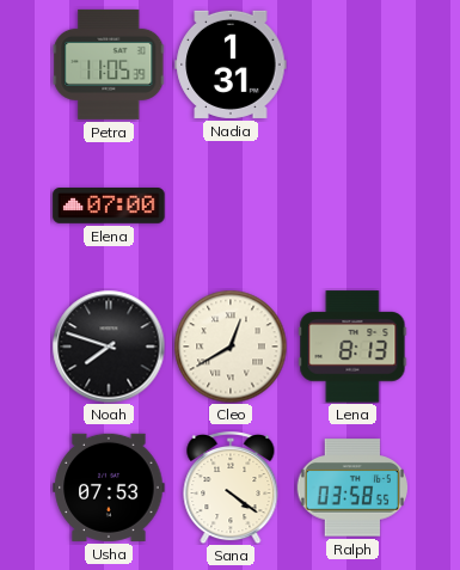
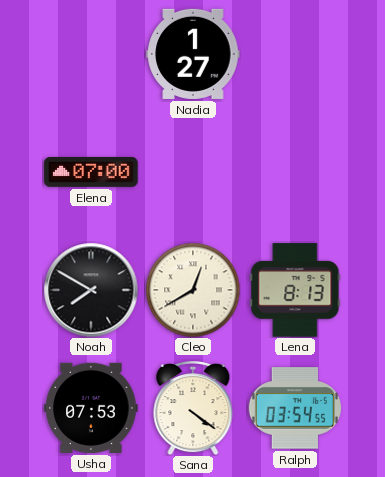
Petra: 11:05 -> none (109, 65)
Nadia: 1:31 -> 1:27 (193, 54)
Noah: 7:48 -> 7:50 (91, 290)
Ralph: 03:58 -> 03:54 (294, 408)
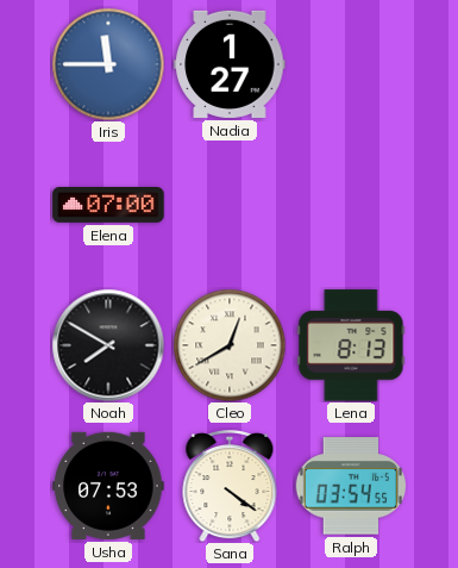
Iris: none -> 11:45 (108, 64)
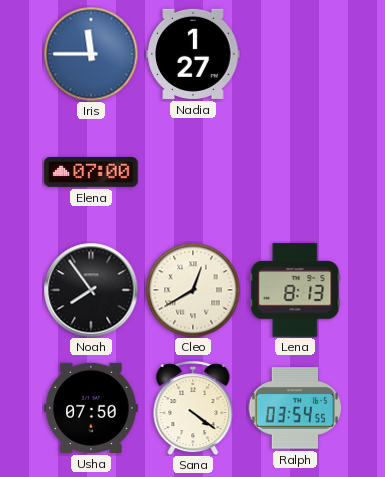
Noah: 7:50 -> 7:54 (91, 290)
Usha: 07:53 -> 07:50 (91, 408)
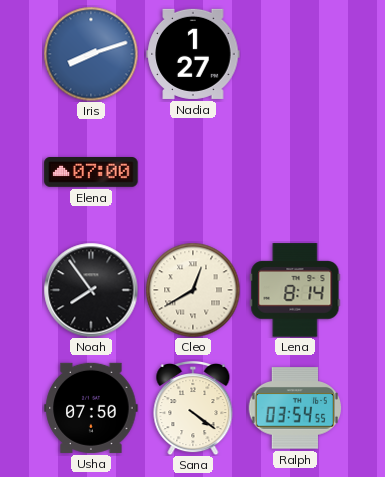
Iris: 11:45 -> 8:12 (91, 54)
Lena: 8:13 -> 8:14 (295, 290)
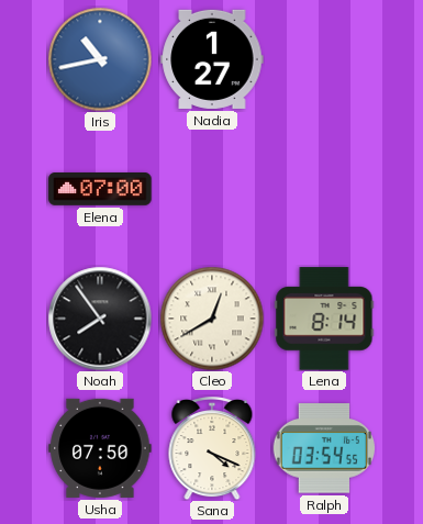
Iris: 8:12 -> 10:43 (100, 59)
Sana: 4:21 -> 4:19 (212, 449)
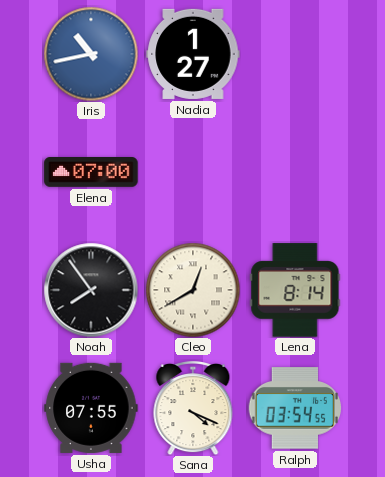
Usha: 07:50 -> 07:55 (91, 408)
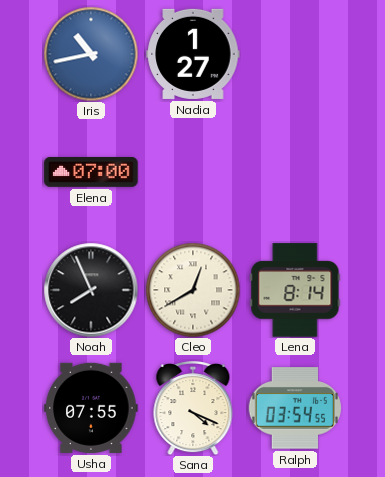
Noah: 7:54 -> 7:56 (91, 290)
